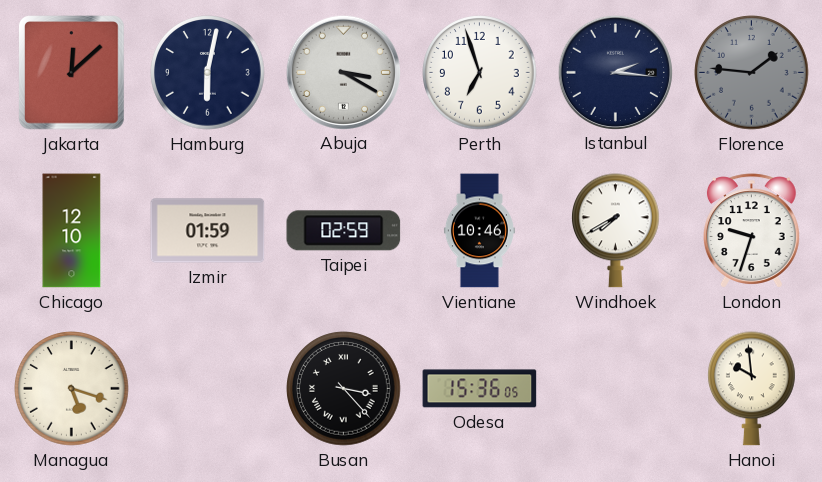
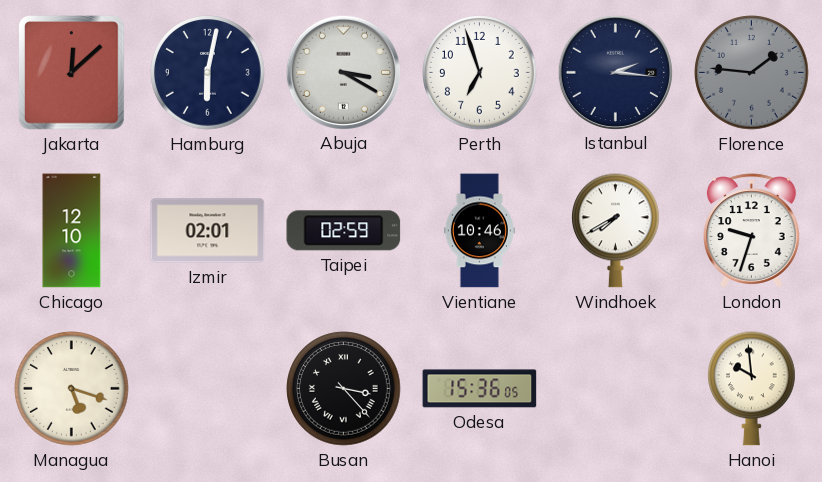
Izmir: 01:59 -> 02:01 (208, 231)
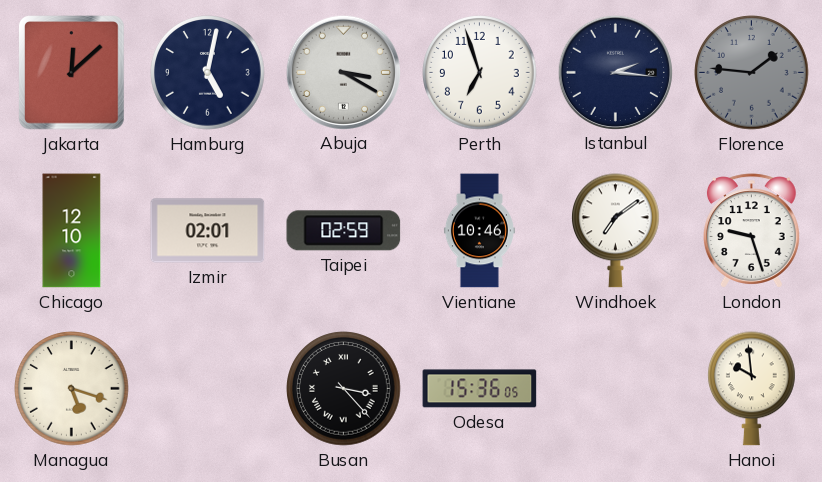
Hamburg: 6:02 -> 5:02 (208, 73)
Windhoek: 7:40 -> 7:09 (616, 231)
London: 9:33 -> 9:27 (751, 231)
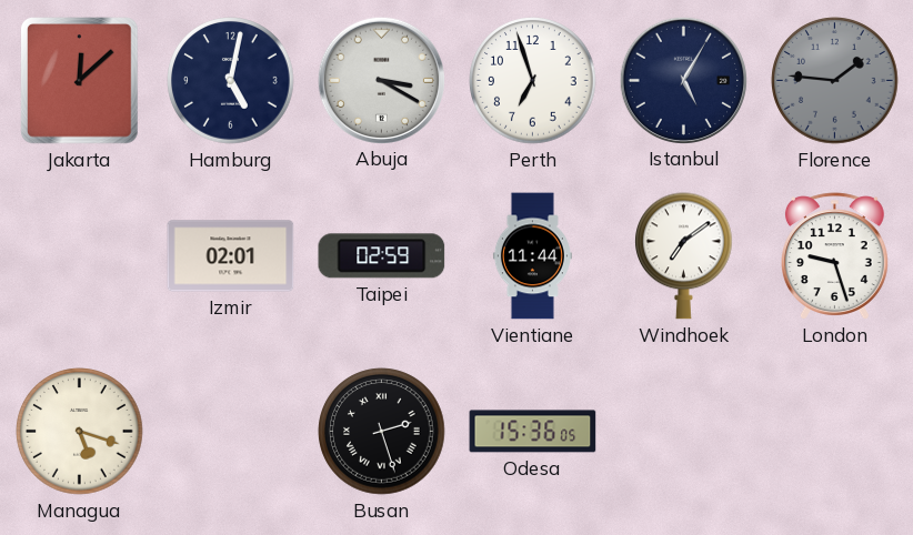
Istanbul: 2:16 -> 5:05 (683, 80)
Chicago: 12:10 -> none (72, 231)
Vientiane: 10:46 -> 11:44 (532, 256)
Busan: 3:23 -> 2:27 (382, 432)
Hanoi: 9:59 -> none (752, 389)
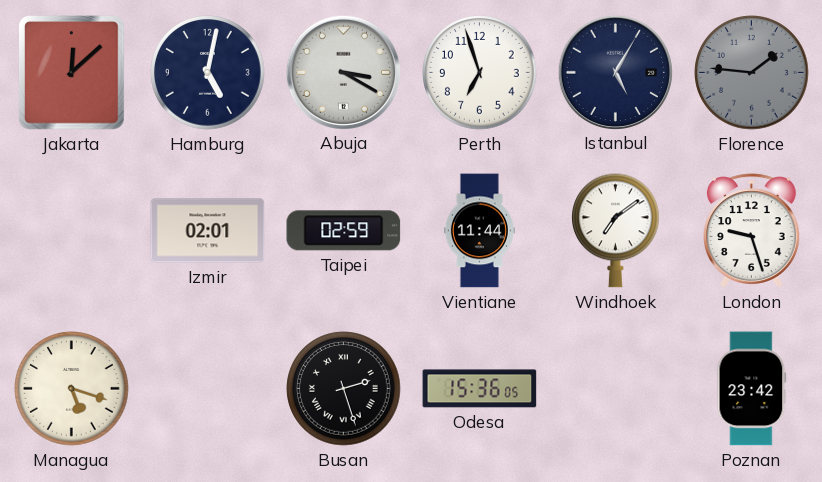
Poznan: none -> 23:42 (752, 389)
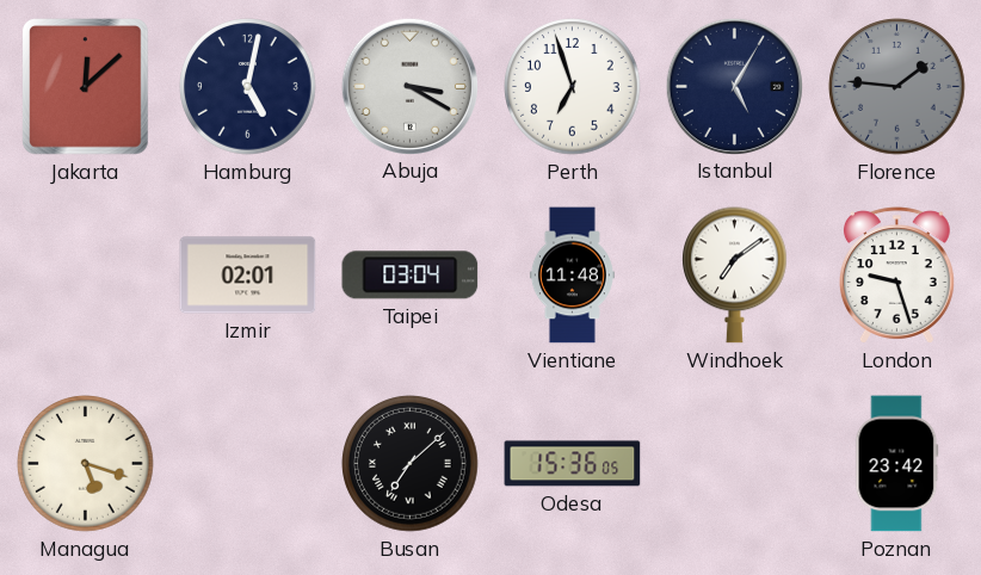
Taipei: 02:59 -> 03:04 (411, 276)
Vientiane: 11:44 -> 11:48 (572, 276)
Busan: 2:27 -> 7:08 (411, 464)
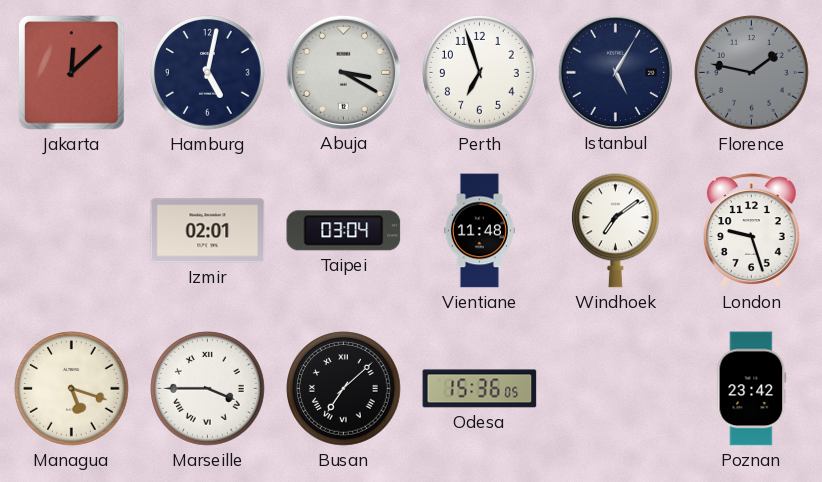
Florence: 1:46 -> 1:47 (752, 73)
Marseille: none -> 3:45 (208, 389)
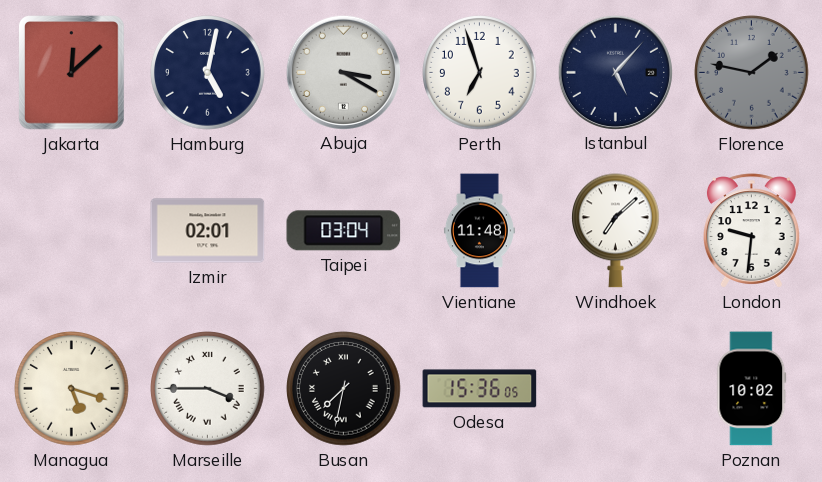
Istanbul: 5:05 -> 5:07 (615, 72)
Windhoek: 7:09 -> 7:08 (616, 231)
London: 9:27 -> 9:31 (751, 231)
Busan: 7:08 -> 7:32 (344, 389)
Poznan: 23:42 -> 10:02 (752, 389)
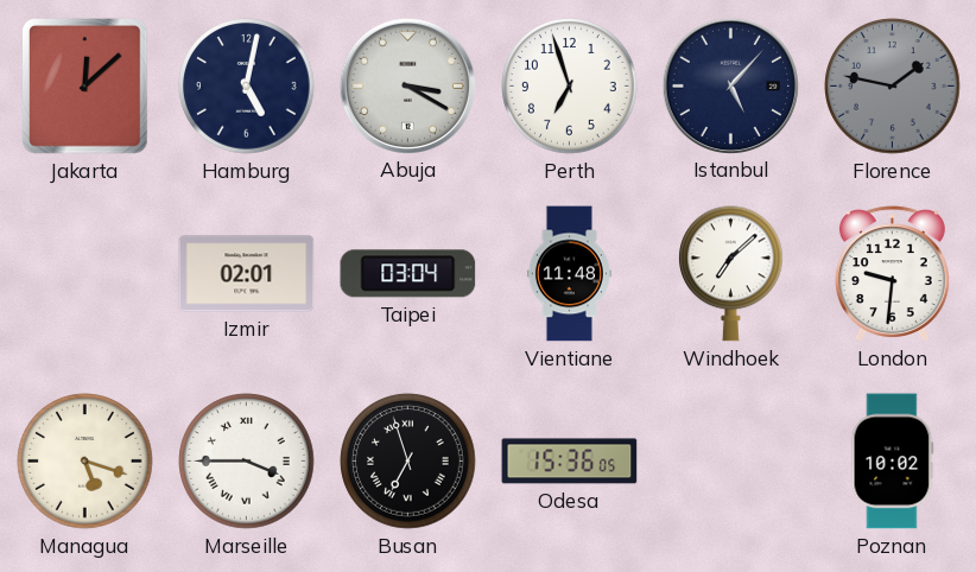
Busan: 7:32 -> 6:57 (408, 462)
